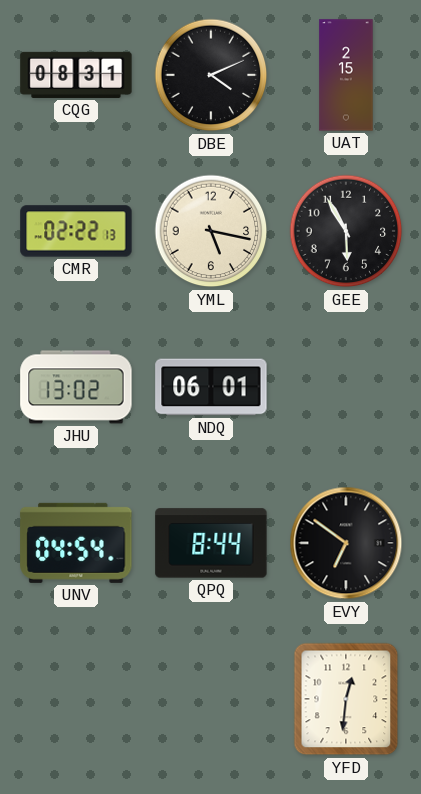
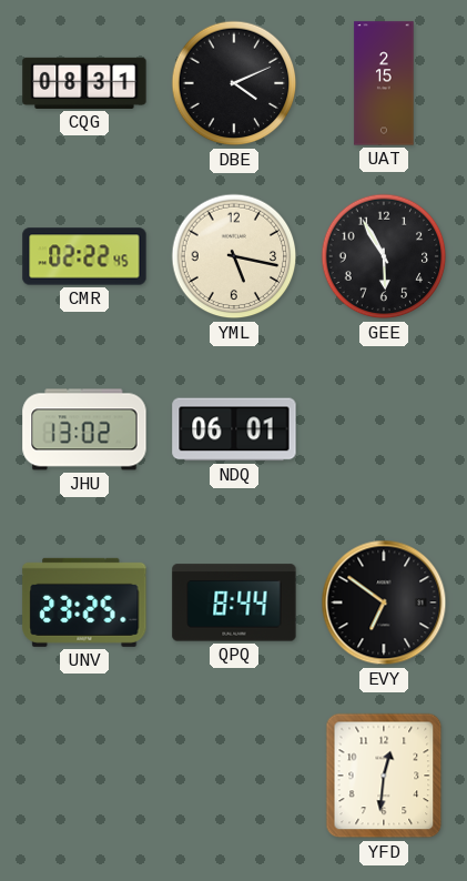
CMR: 02:22:13 -> 02:22:45 (84, 256)
UNV: 04:54 -> 23:25 (84, 602)
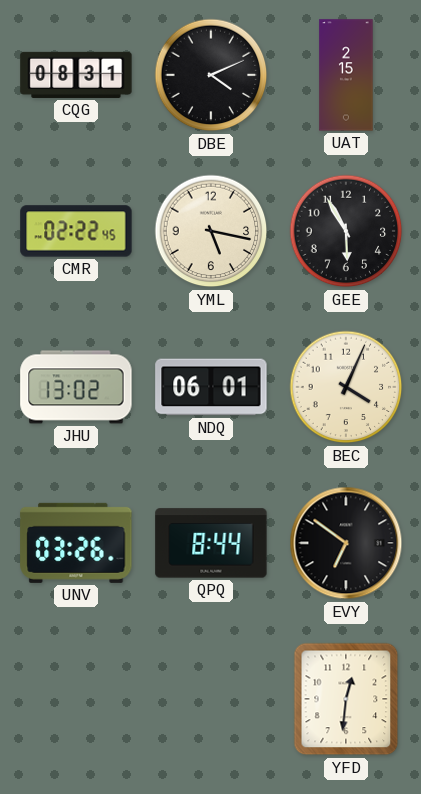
BEC: none -> 4:04 (346, 387)
UNV: 23:25 -> 03:26 (76, 543)
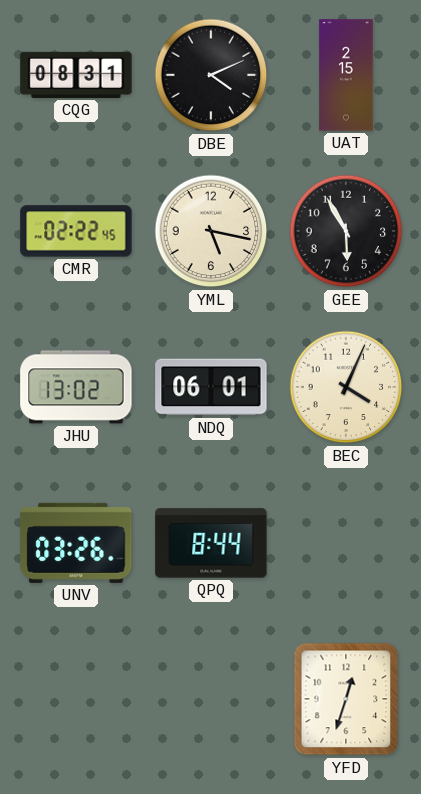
EVY: 6:51 -> none (346, 543)
YFD: 12:31 -> 12:33 (346, 699)
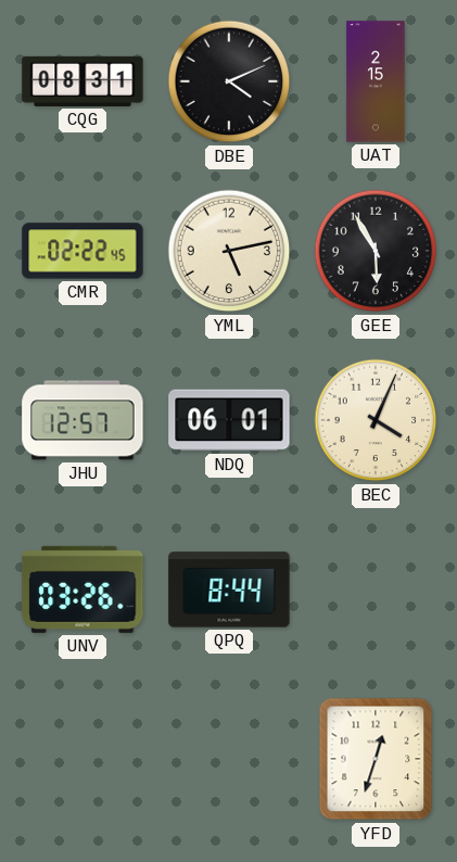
YML: 5:17 -> 5:13 (229, 251)
JHU: 13:02 -> 12:57 (82, 420)
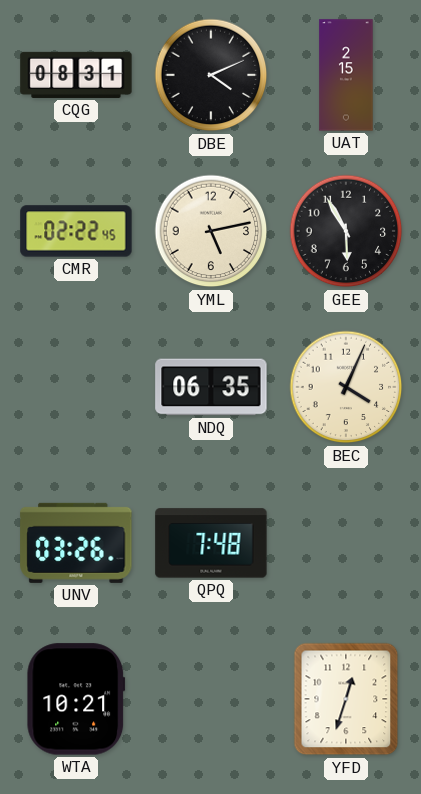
JHU: 12:57 -> none (82, 420)
NDQ: 06:01 -> 06:35 (211, 387)
QPQ: 8:44 -> 7:48 (211, 543)
WTA: none -> 10:21 (76, 699)
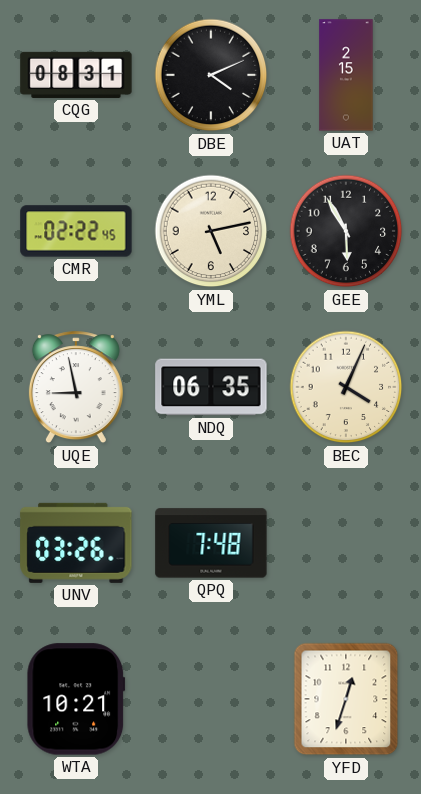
UQE: none -> 8:58 (76, 388)
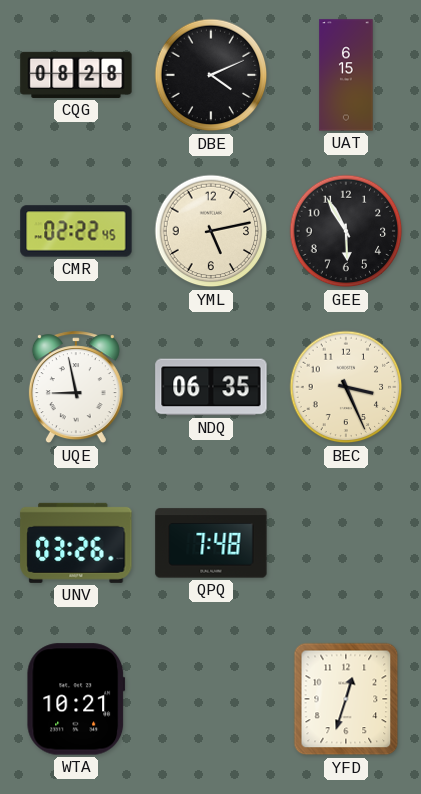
CQG: 08:31 -> 08:28 (76, 75)
UAT: 2:15 -> 6:15 (346, 75)
BEC: 4:04 -> 3:26 (346, 387)
